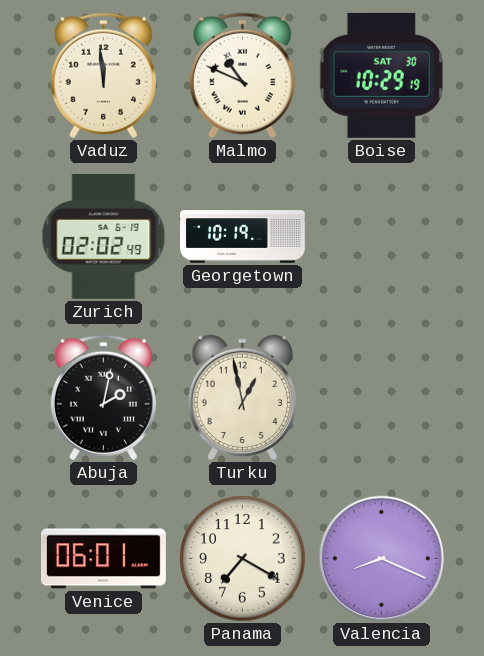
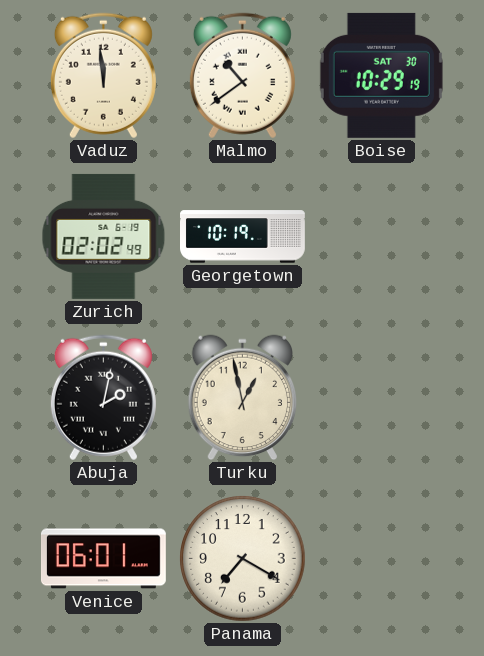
Malmo: 10:49 -> 10:39 (242, 76)
Valencia: 8:19 -> none (382, 559)
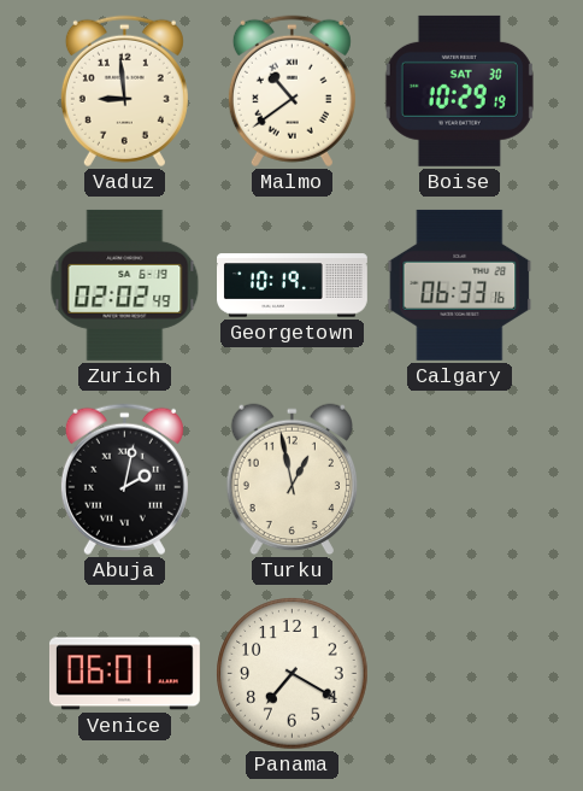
Vaduz: 11:59 -> 8:59 (124, 92)
Calgary: none -> 06:33 (460, 285)
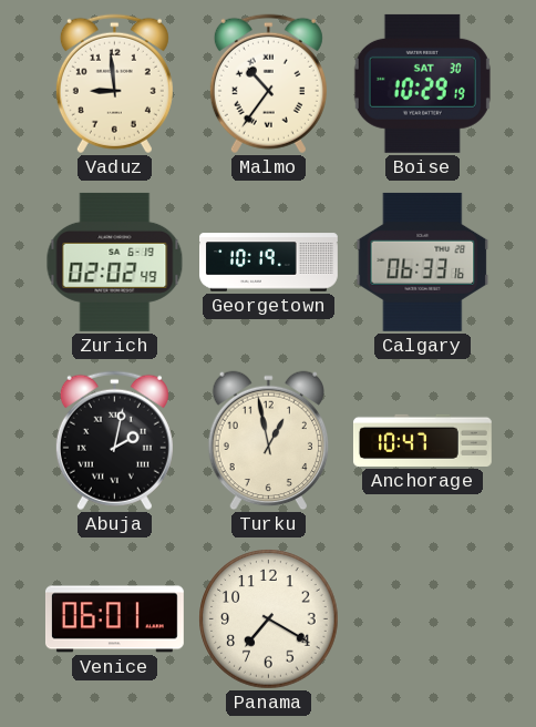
Malmo: 10:39 -> 10:36 (268, 84)
Anchorage: none -> 10:47 (422, 440)
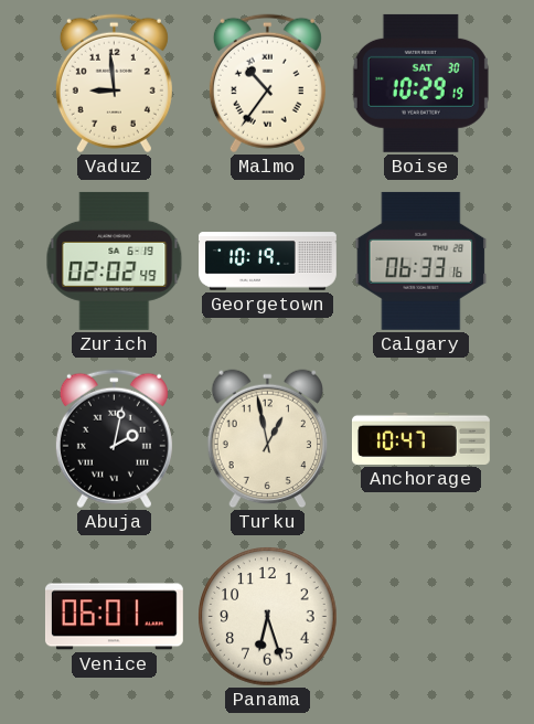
Panama: 7:20 -> 6:27 (268, 617)
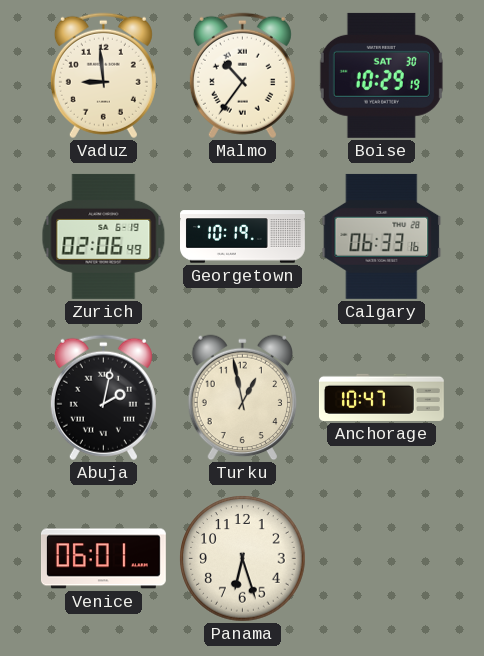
Zurich: 02:02 -> 02:06 (104, 236)
